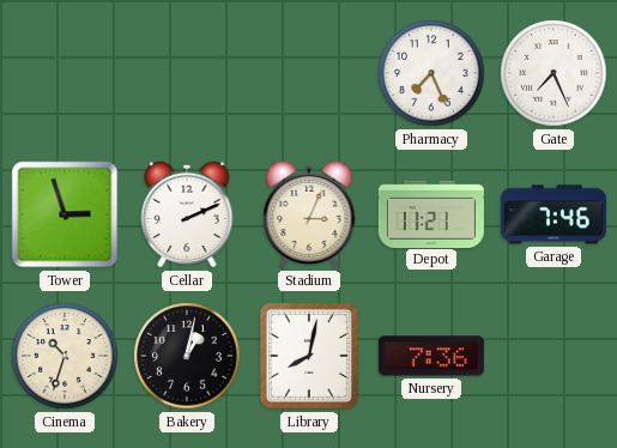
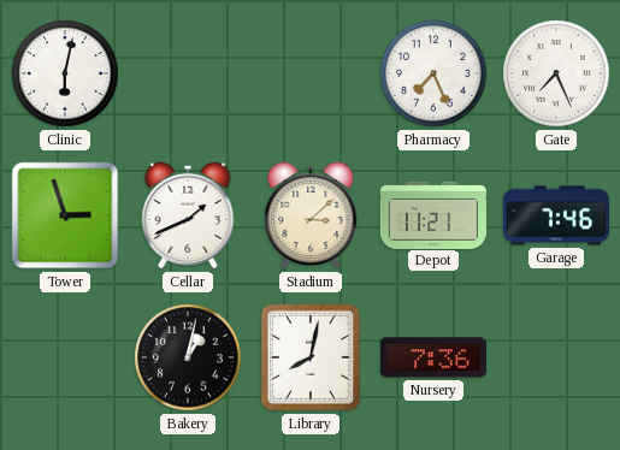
Clinic: none -> 6:02 (65, 73)
Cellar: 2:11 -> 1:41 (188, 215)
Stadium: 3:04 -> 3:08 (311, 215)
Cinema: 10:33 -> none (65, 356)
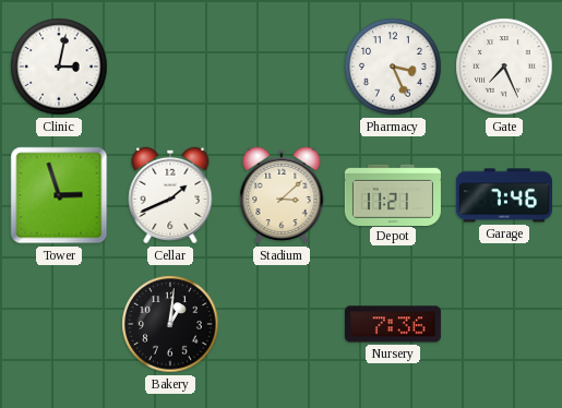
Clinic: 6:02 -> 3:02 (59, 67)
Pharmacy: 7:26 -> 3:26 (393, 67)
Bakery: 1:02 -> 1:01 (170, 324)
Library: 8:02 -> none (311, 357)
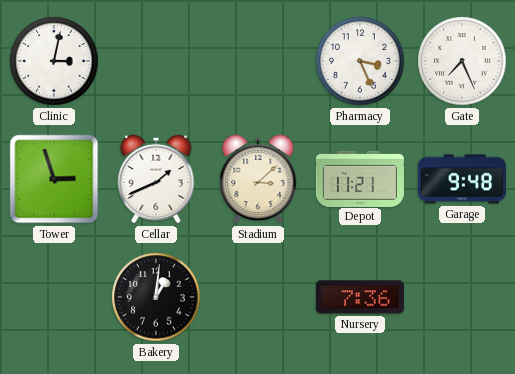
Garage: 7:46 -> 9:48 (462, 179)
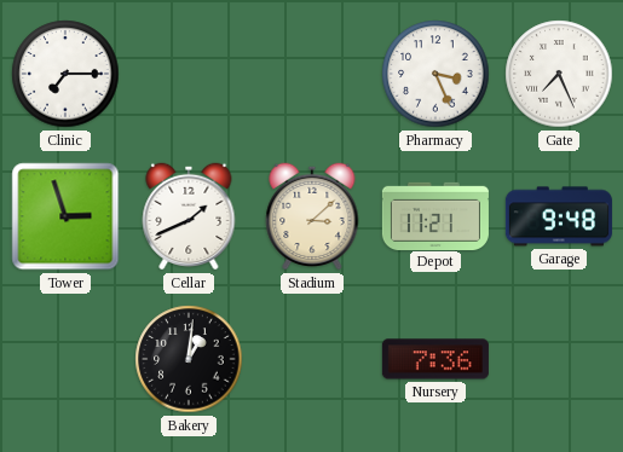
Clinic: 3:02 -> 7:15 (65, 74)
